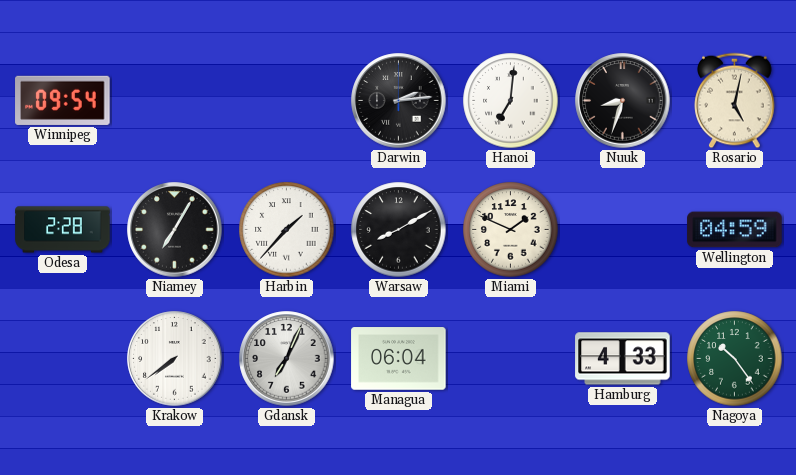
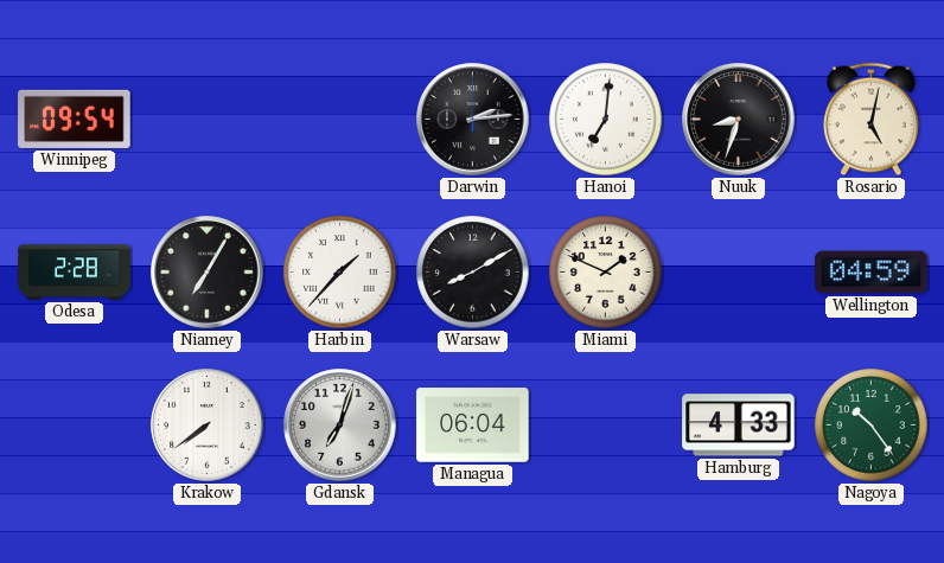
Gdansk: 7:04 -> 7:03 (340, 426)
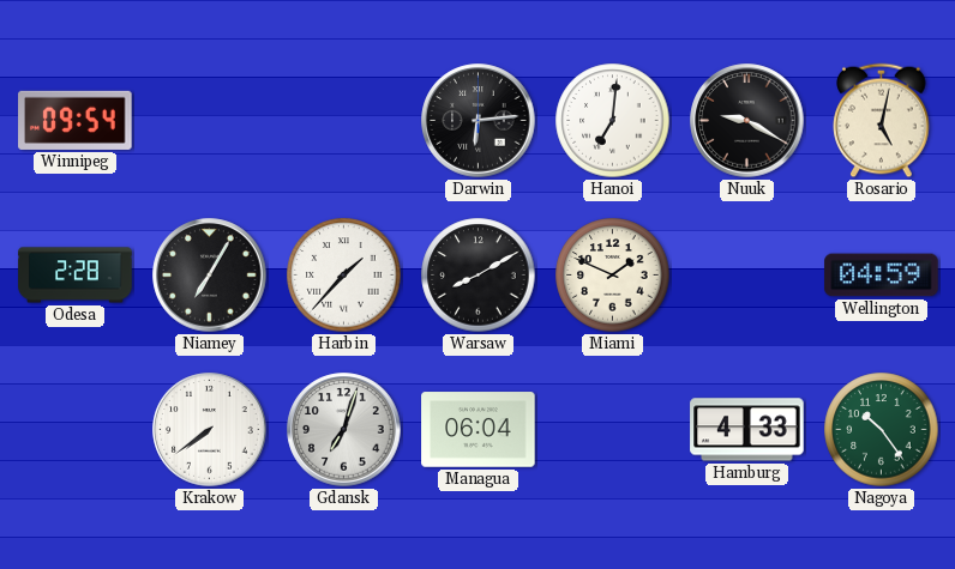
Darwin: 2:14 -> 6:14 (479, 121)
Nuuk: 8:33 -> 9:20 (747, 121)
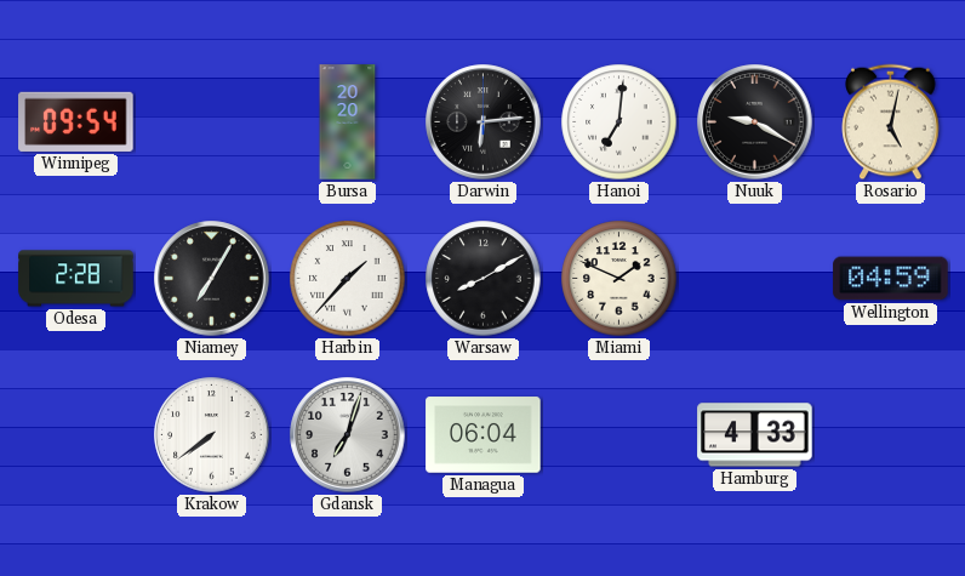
Bursa: none -> 20:20 (348, 122)
Nagoya: 10:24 -> none (882, 430)
